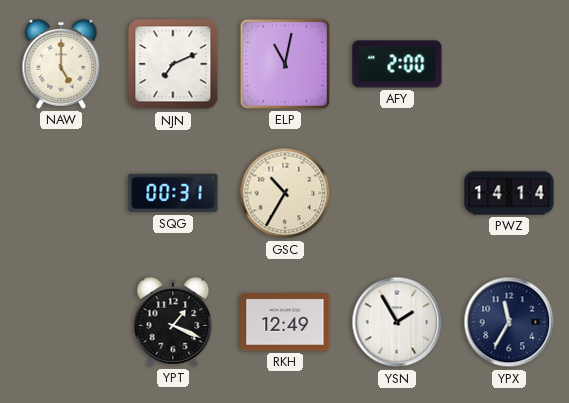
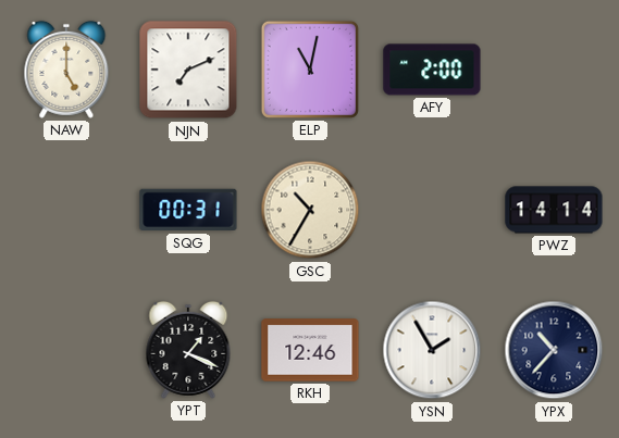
RKH: 12:49 -> 12:46 (310, 350)
YPX: 11:35 -> 10:37 (554, 350)
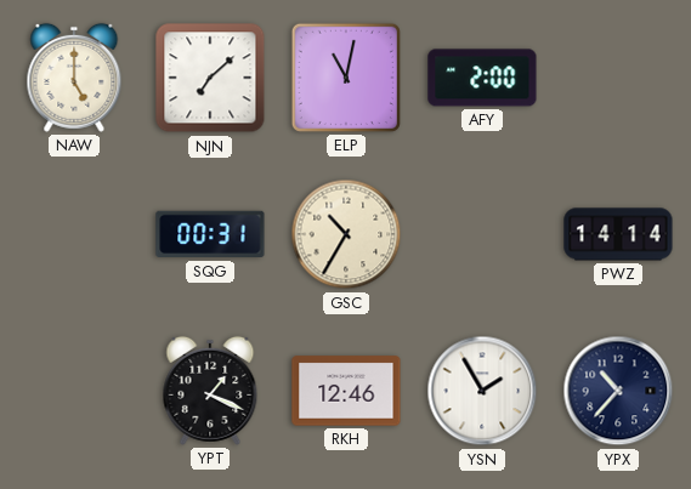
NJN: 7:11 -> 7:08 (210, 78)
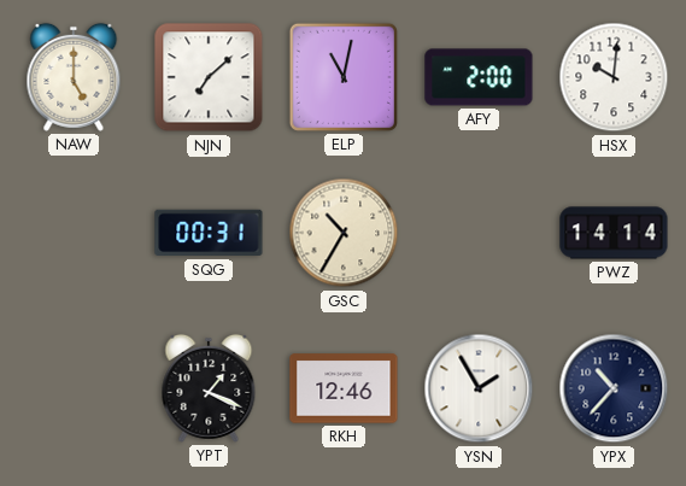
HSX: none -> 10:01 (614, 77)
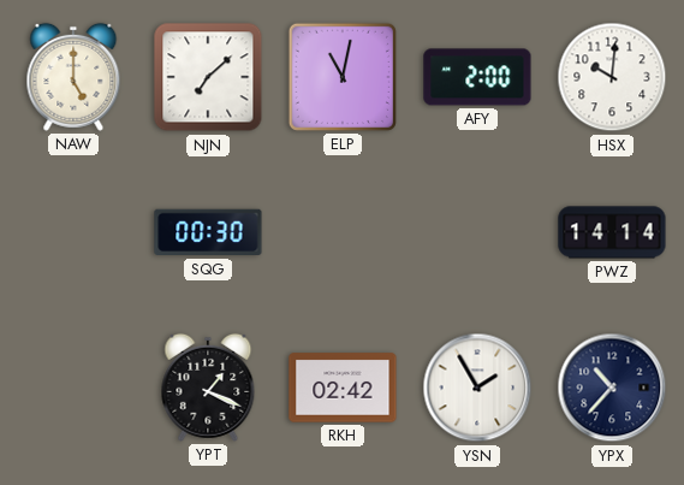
SQG: 00:31 -> 00:30 (208, 232)
GSC: 10:35 -> none (344, 233)
RKH: 12:46 -> 02:42 (343, 388)
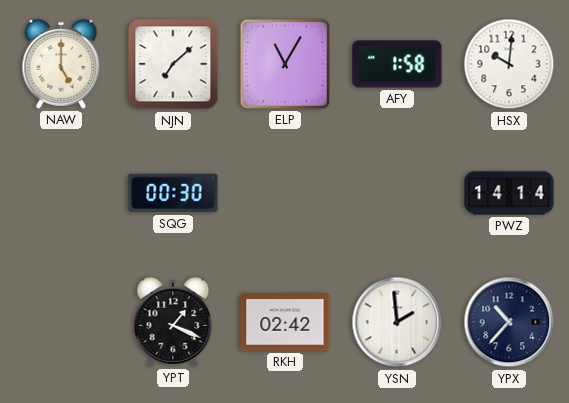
ELP: 11:02 -> 11:05 (285, 64)
AFY: 2:00 -> 1:58 (397, 64)
YSN: 1:55 -> 1:59 (397, 322)
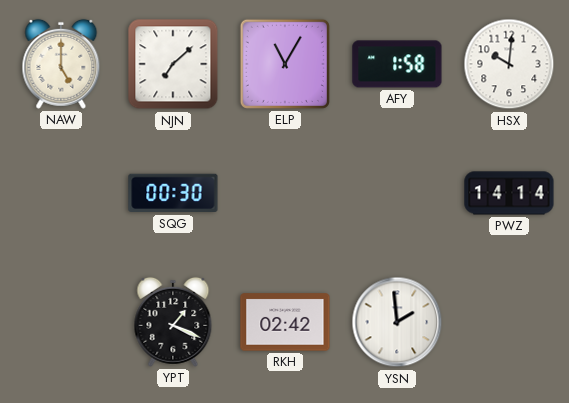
YPX: 10:37 -> none (509, 322)
